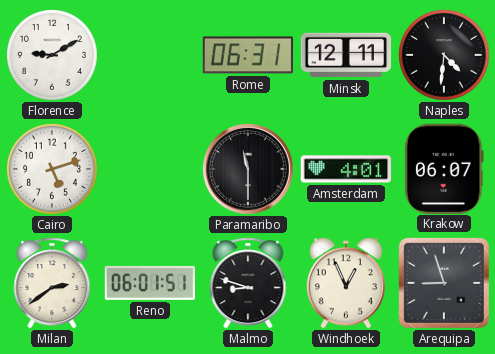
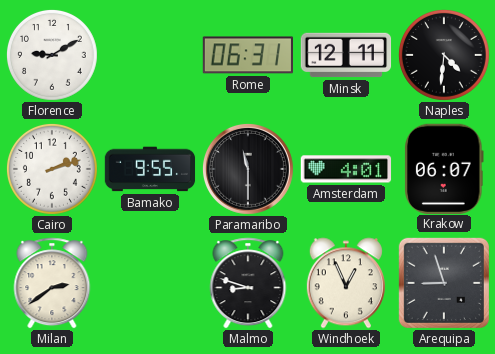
Cairo: 5:12 -> 2:12 (52, 169)
Bamako: none -> 9:55 (150, 169)
Reno: 06:01 -> none (149, 283)
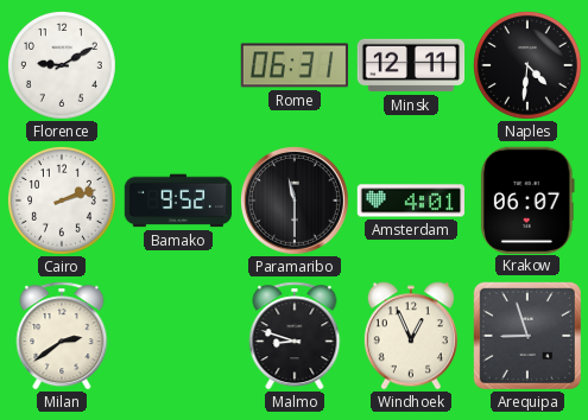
Bamako: 9:55 -> 9:52 (178, 201)
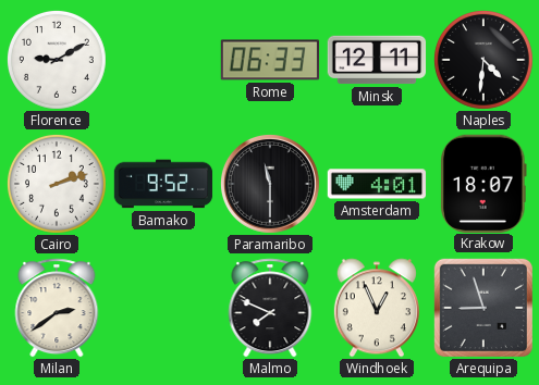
Rome: 06:31 -> 06:33 (269, 60)
Krakow: 06:07 -> 18:07 (483, 183)
Malmo: 8:48 -> 7:49 (270, 308)
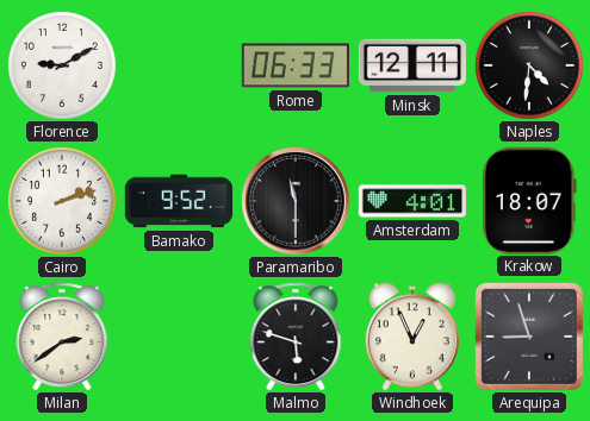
Malmo: 7:49 -> 5:48 (296, 337)
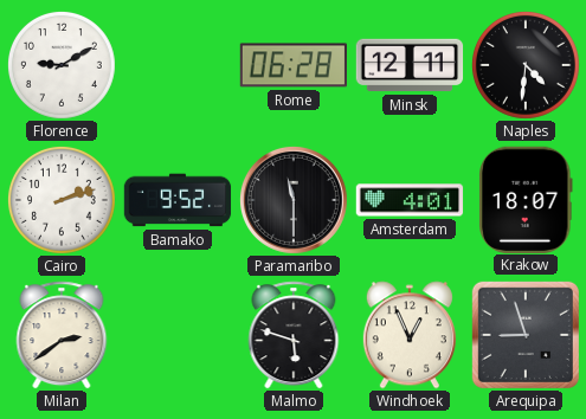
Rome: 06:33 -> 06:28 (292, 65)
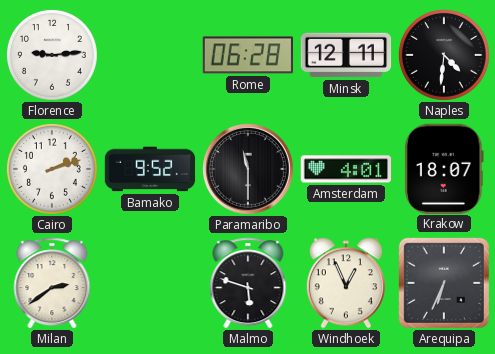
Florence: 9:10 -> 9:14 (52, 55)
Arequipa: 8:57 -> 6:34 (444, 283)
